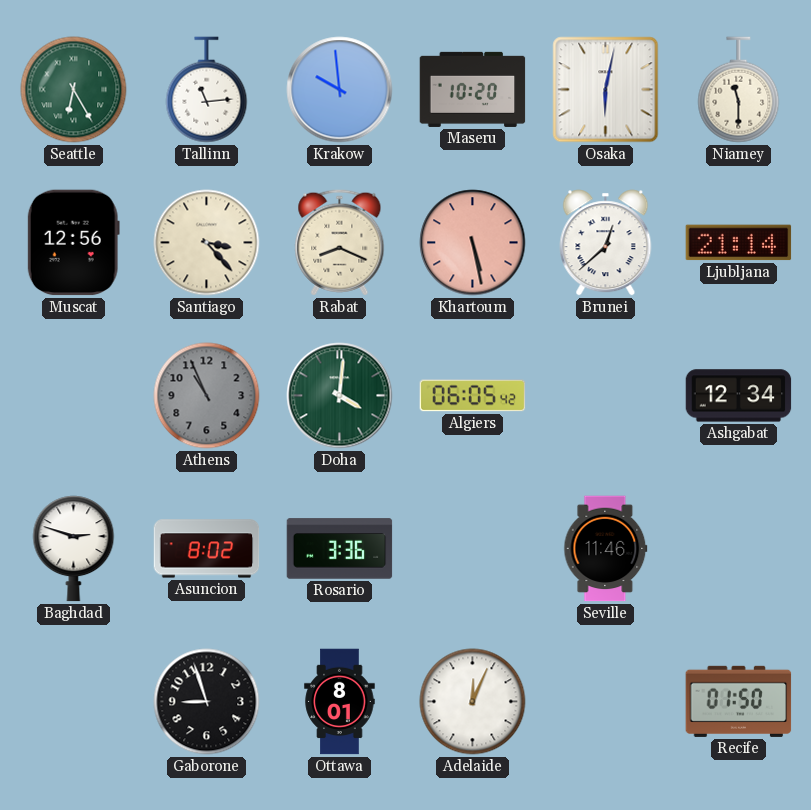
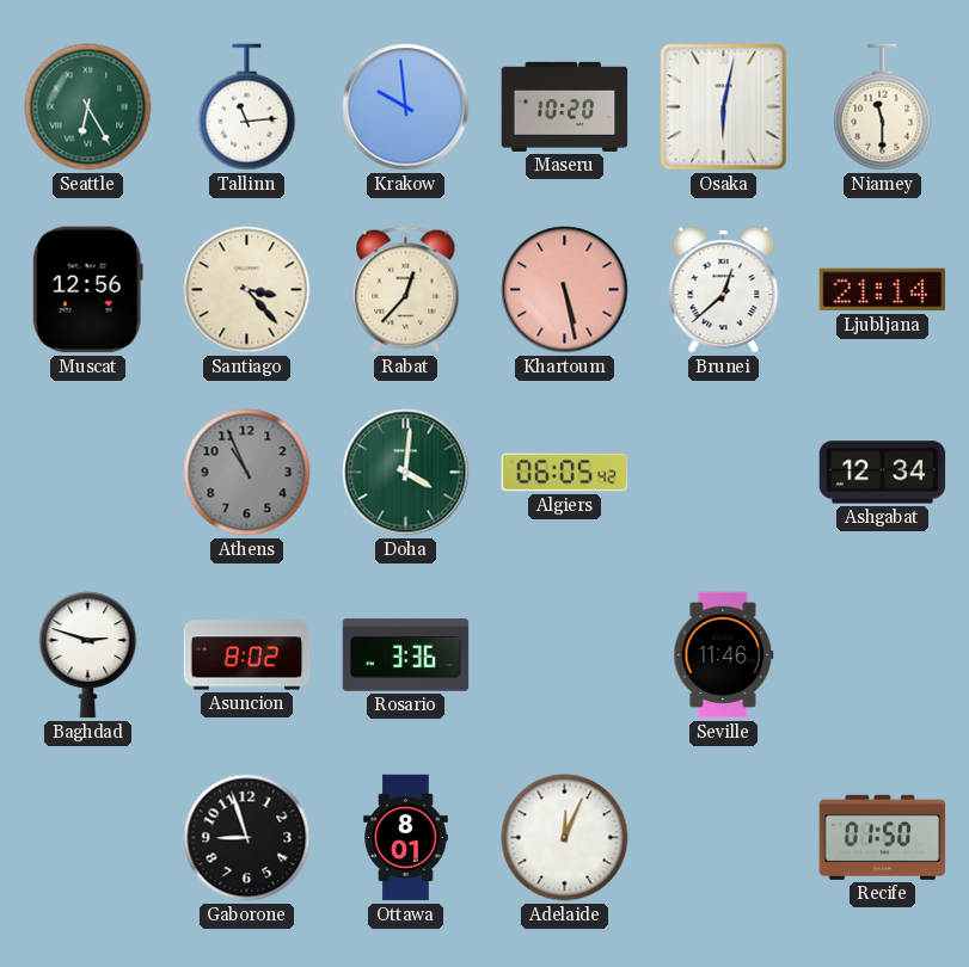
Rabat: 8:19 -> 12:37 (406, 290)
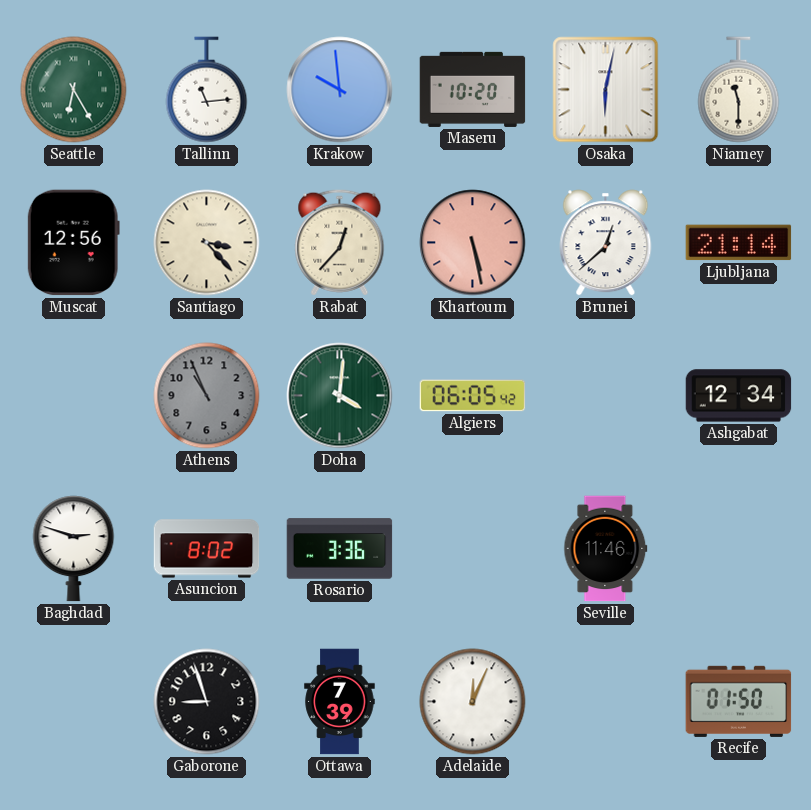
Ottawa: 8:01 -> 7:39 (340, 702)
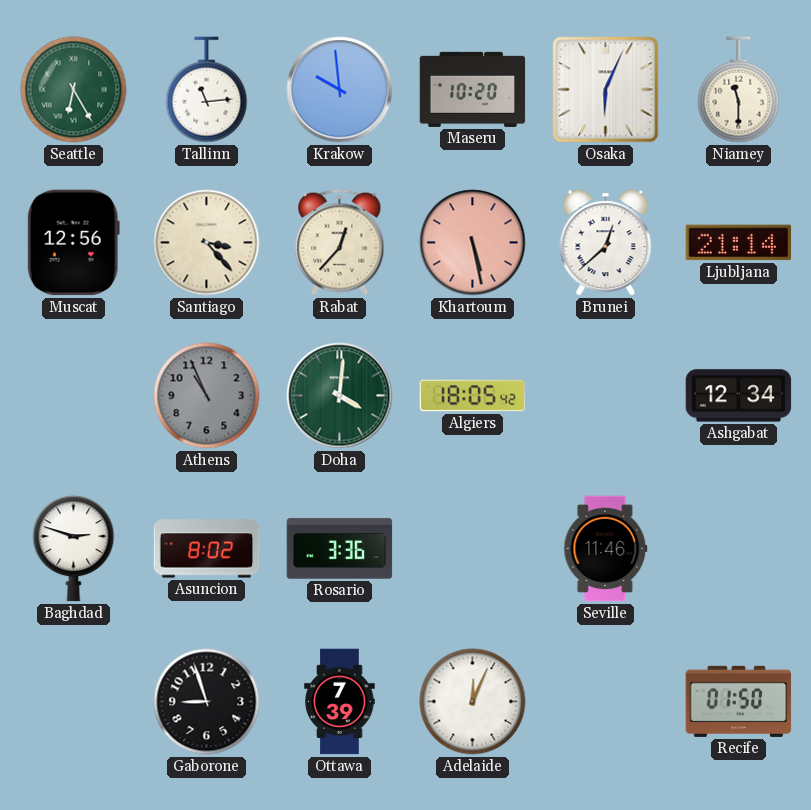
Osaka: 6:02 -> 6:04 (606, 90)
Algiers: 06:05 -> 18:05 (473, 396)
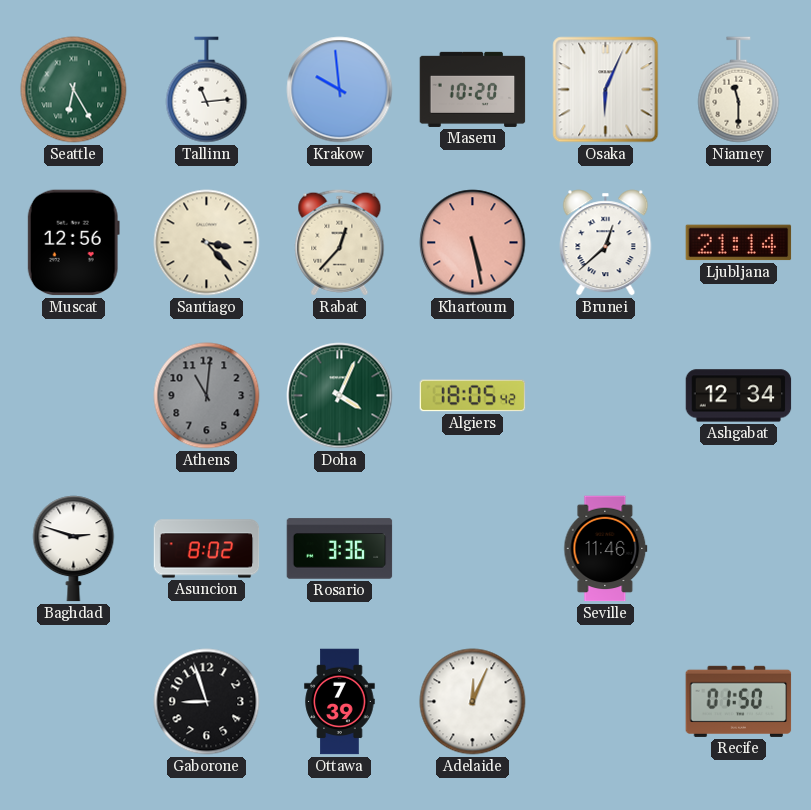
Athens: 10:56 -> 11:01 (207, 396)
Doha: 4:01 -> 4:04 (340, 396)
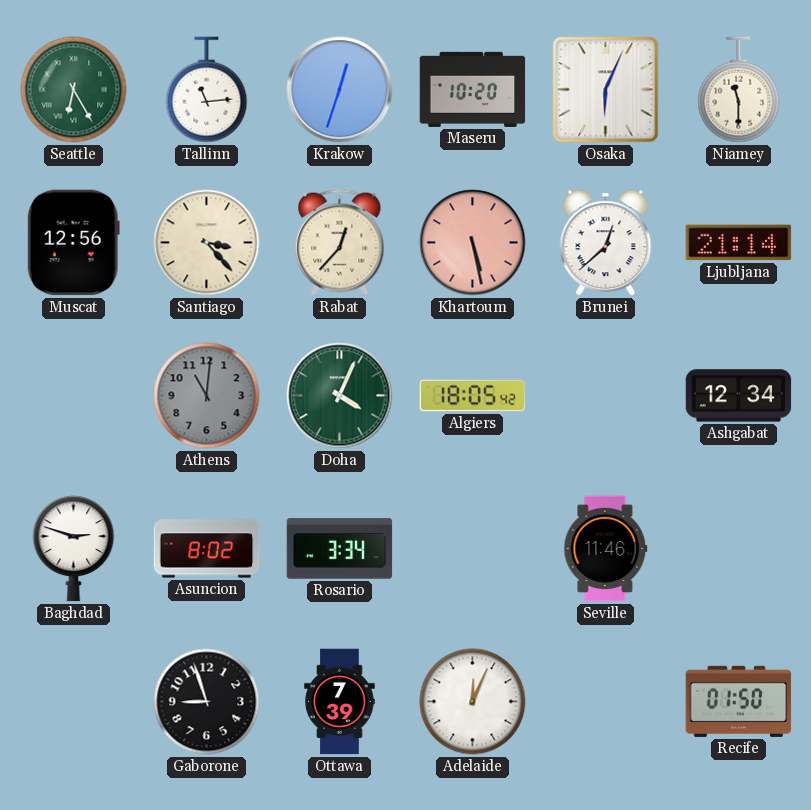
Krakow: 9:59 -> 12:33 (340, 90)
Rosario: 3:36 -> 3:34 (340, 549)
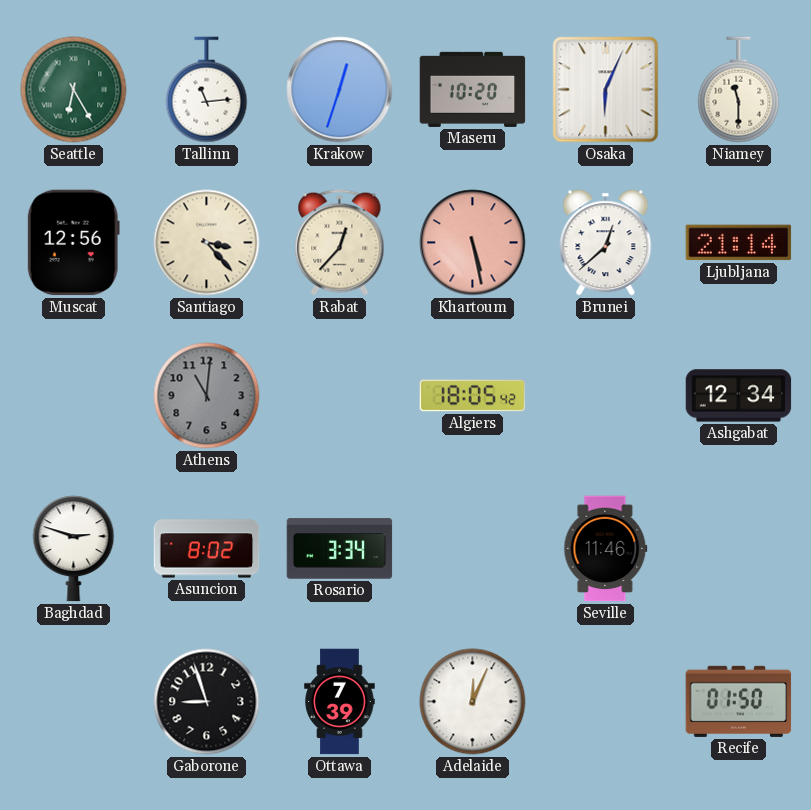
Doha: 4:04 -> none (340, 396)
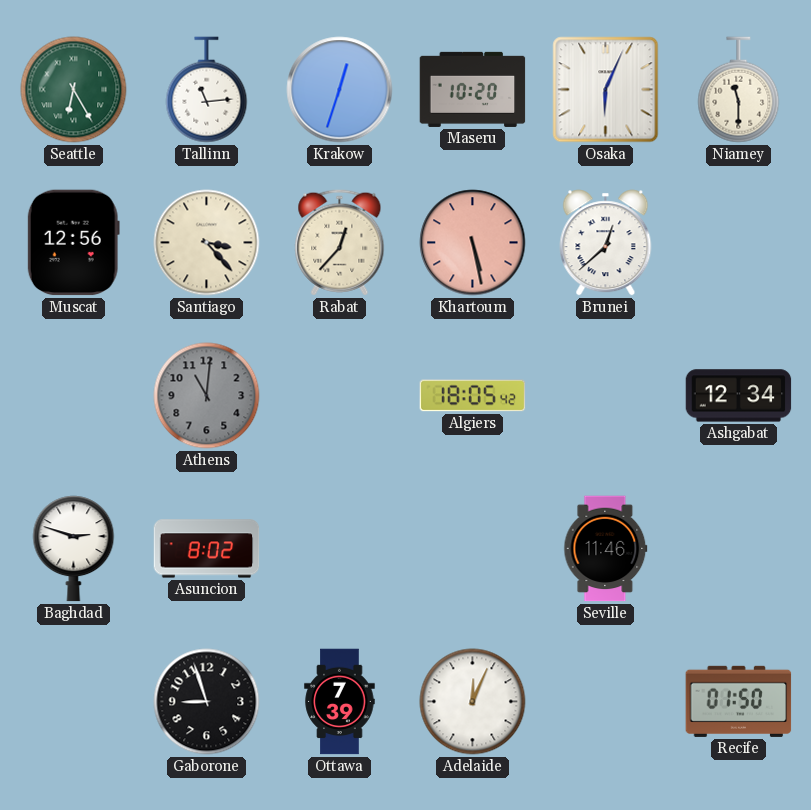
Ljubljana: 21:14 -> none (739, 243)
Rosario: 3:34 -> none (340, 549)
